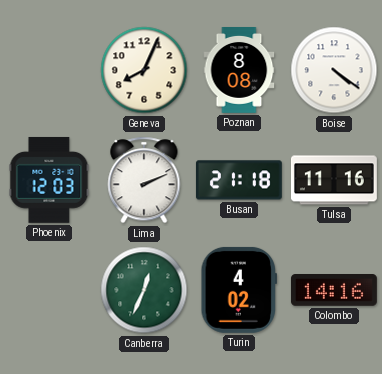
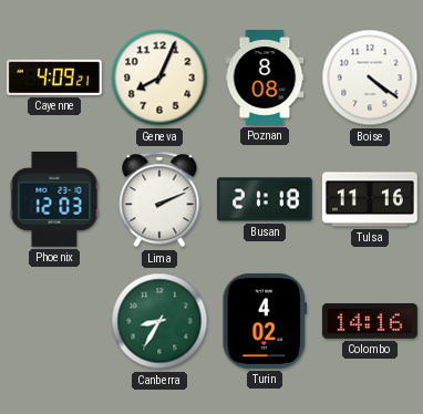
Cayenne: none -> 4:09 (54, 77)
Canberra: 12:34 -> 8:35 (159, 321)
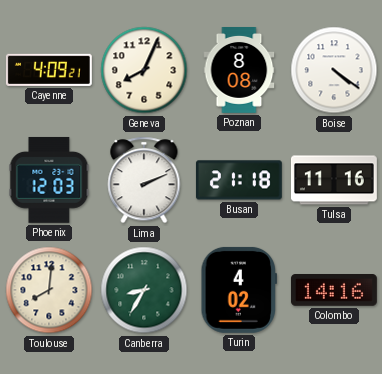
Toulouse: none -> 8:01 (49, 290)
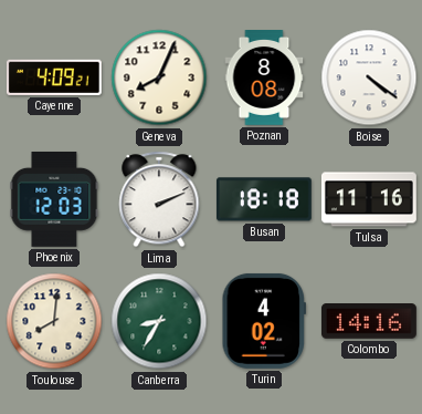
Busan: 21:18 -> 18:18 (264, 199)
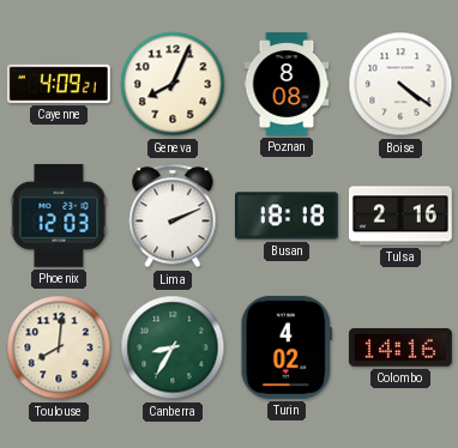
Tulsa: 11:16 -> 2:16 (400, 216)
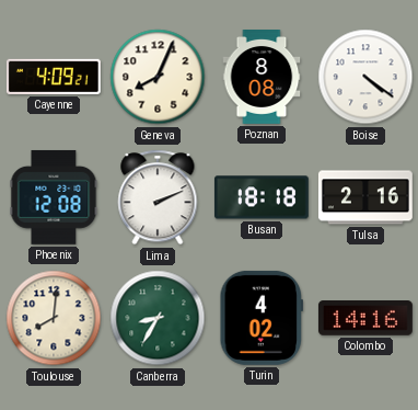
Phoenix: 12:03 -> 12:08 (54, 197)
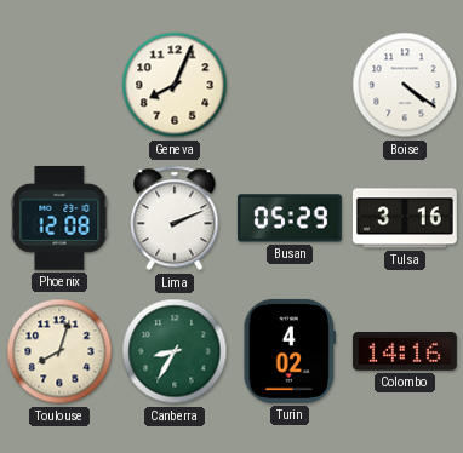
Cayenne: 4:09 -> none (54, 77)
Poznan: 8:08 -> none (262, 78)
Busan: 18:18 -> 05:29 (290, 218)
Tulsa: 2:16 -> 3:16 (405, 218)
Toulouse: 8:01 -> 8:03 (59, 351)
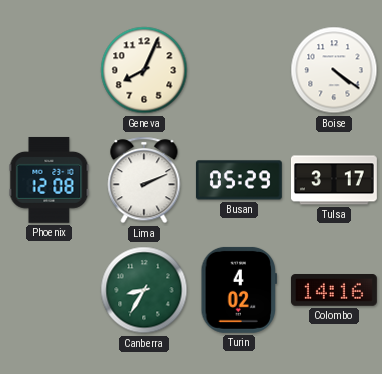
Tulsa: 3:16 -> 3:17 (334, 180)
Toulouse: 8:03 -> none (59, 351)
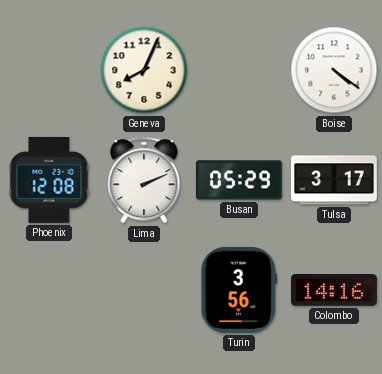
Canberra: 8:35 -> none (144, 290)
Turin: 4:02 -> 3:56 (239, 290)
